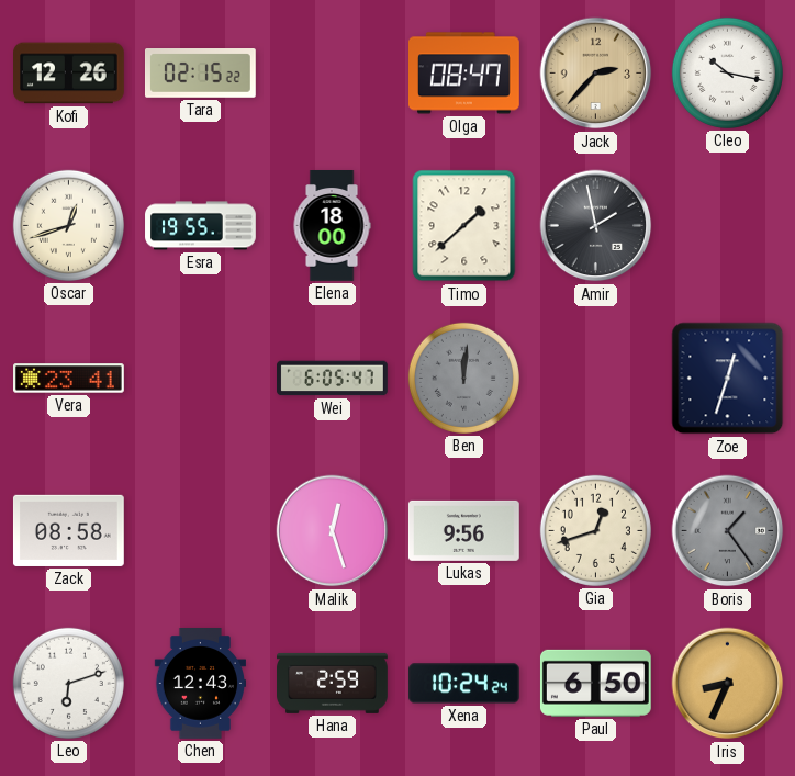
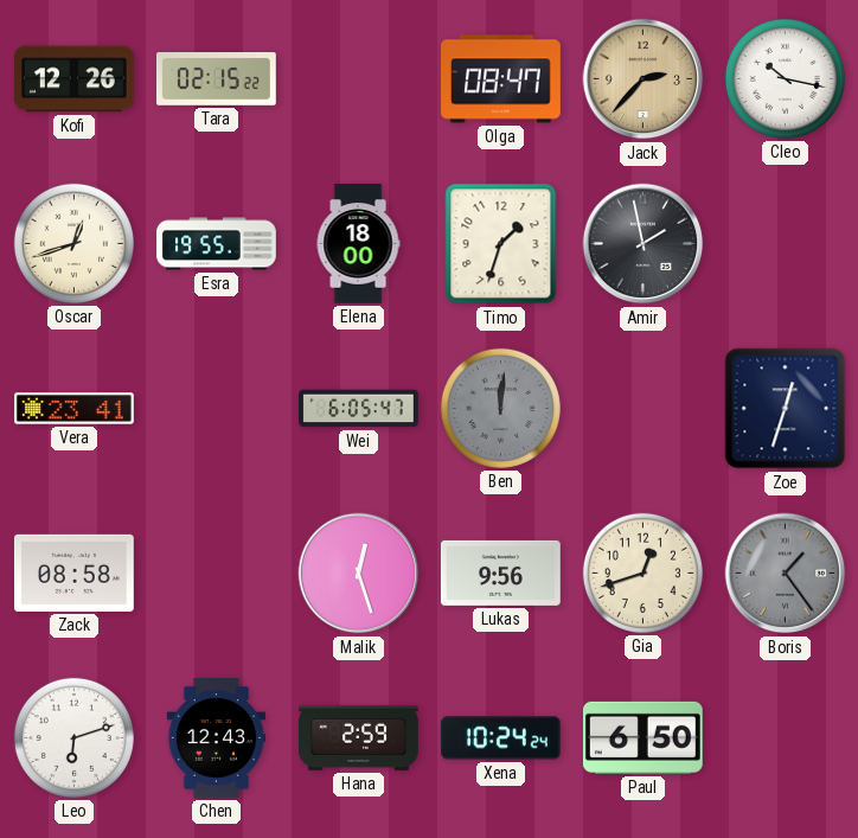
Timo: 1:38 -> 1:33 (501, 244)
Iris: 8:34 -> none (728, 684)
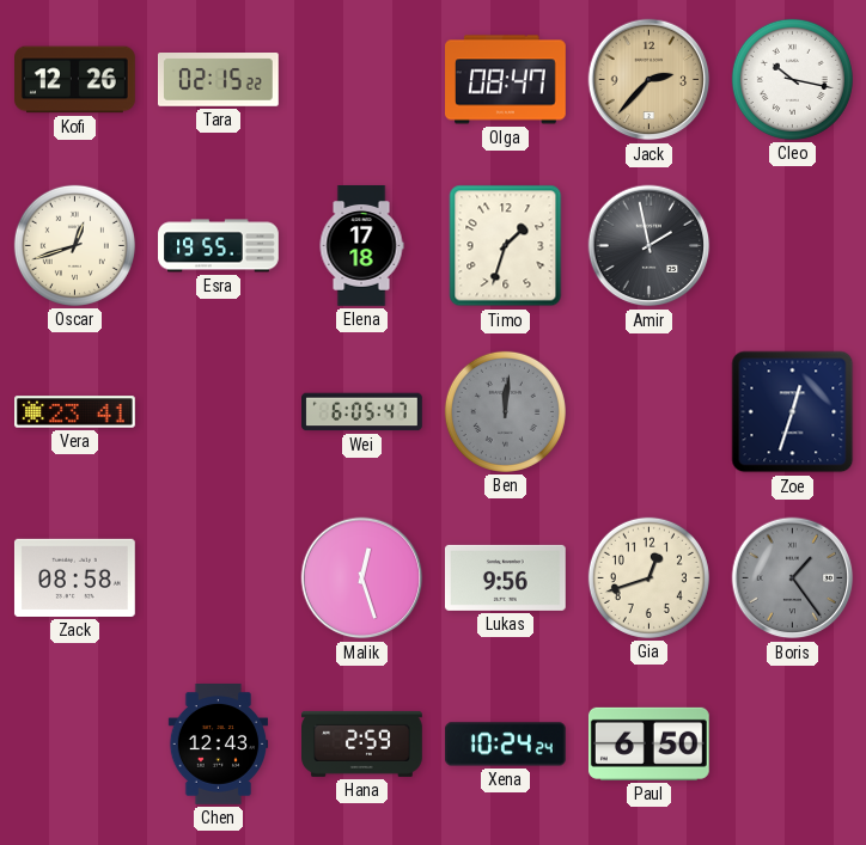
Elena: 18:00 -> 17:18 (361, 246)
Leo: 6:12 -> none (73, 737)
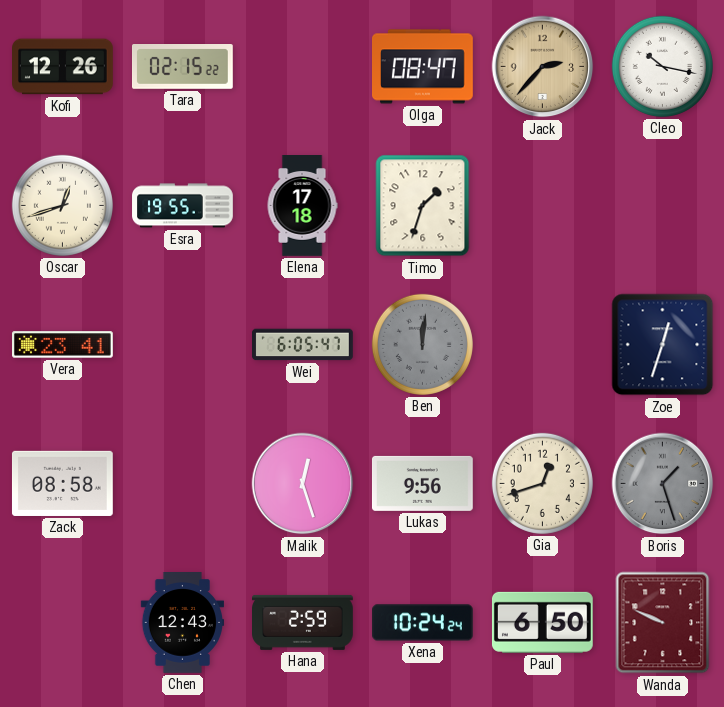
Amir: 1:58 -> none (649, 246)
Boris: 1:24 -> 1:27 (663, 484)
Wanda: none -> 9:49 (663, 623)
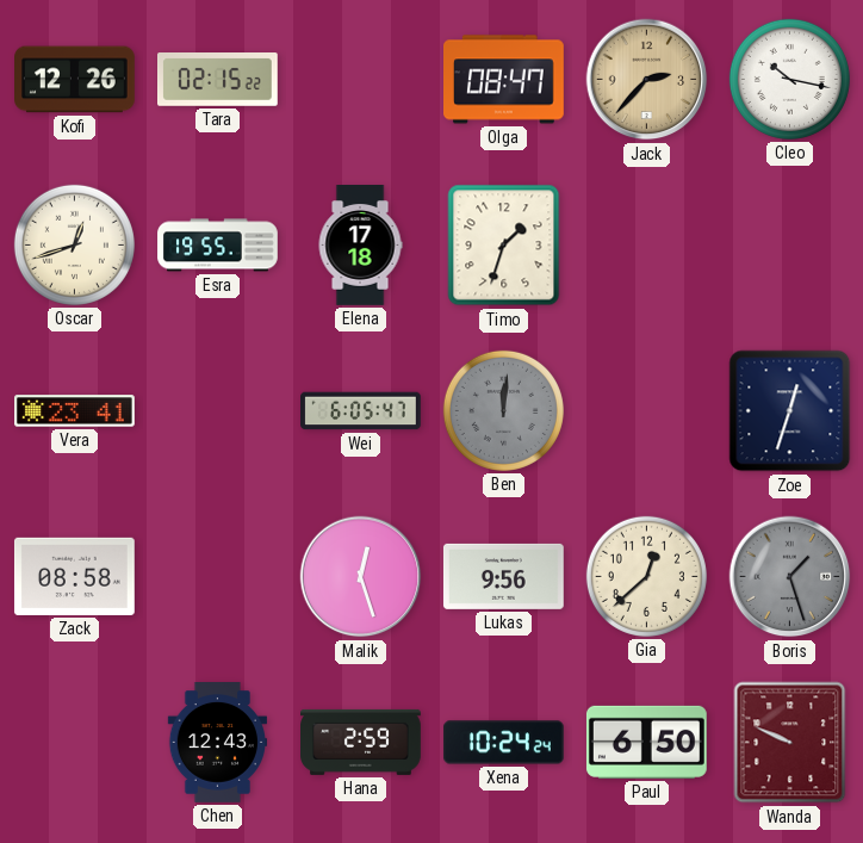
Gia: 12:42 -> 12:38 (646, 576)
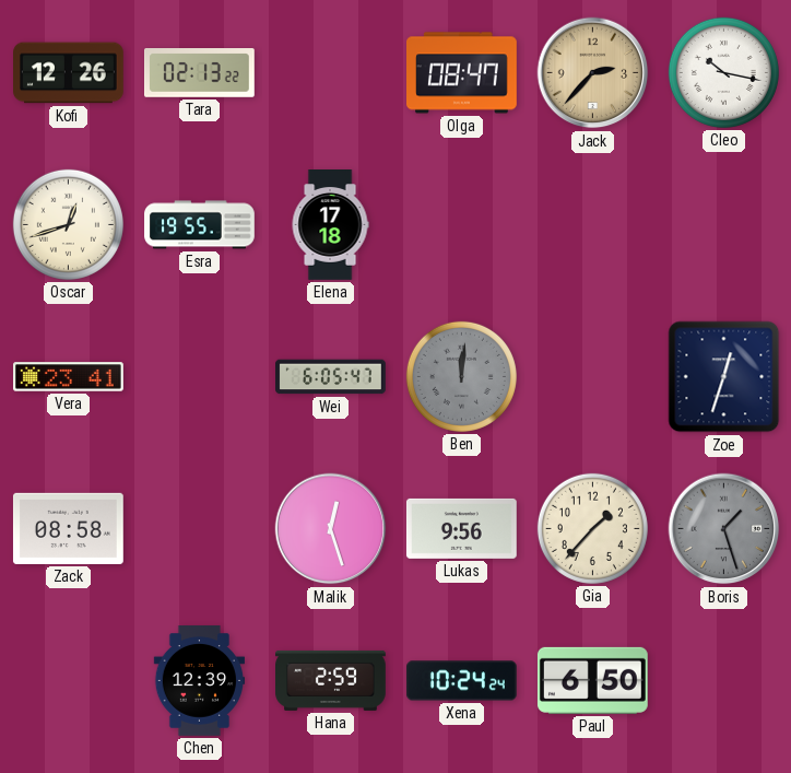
Tara: 02:15 -> 02:13 (200, 73)
Timo: 1:33 -> none (504, 246)
Gia: 12:38 -> 1:37 (592, 528)
Chen: 12:43 -> 12:39 (199, 681)
Wanda: 9:49 -> none (790, 743)
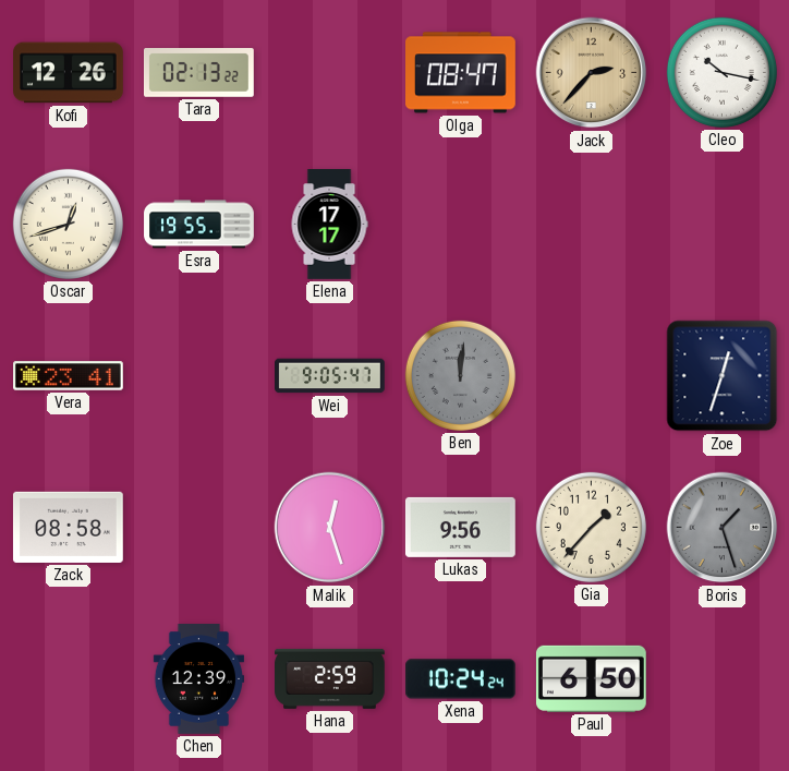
Elena: 17:18 -> 17:17 (329, 225)
Wei: 6:05 -> 9:05 (330, 376)
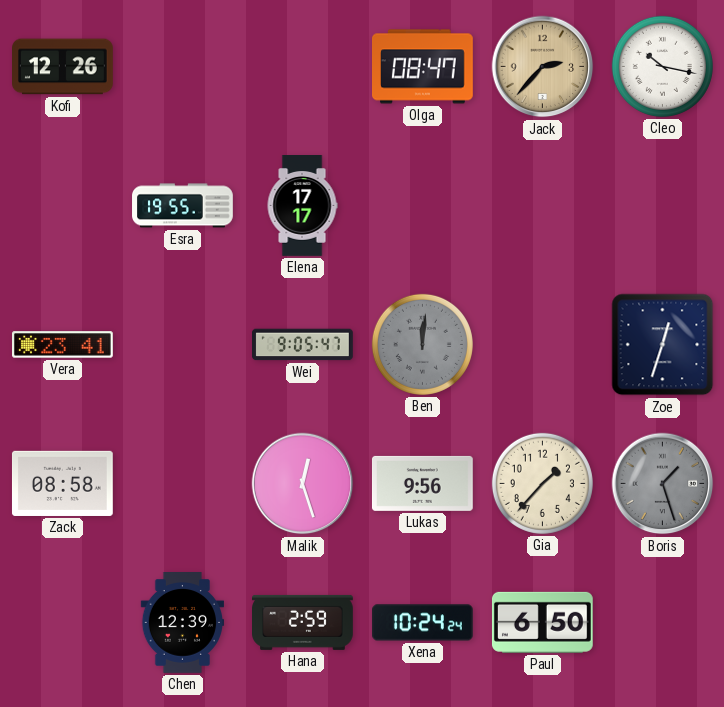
Tara: 02:13 -> none (199, 73)
Oscar: 12:42 -> none (68, 224)
